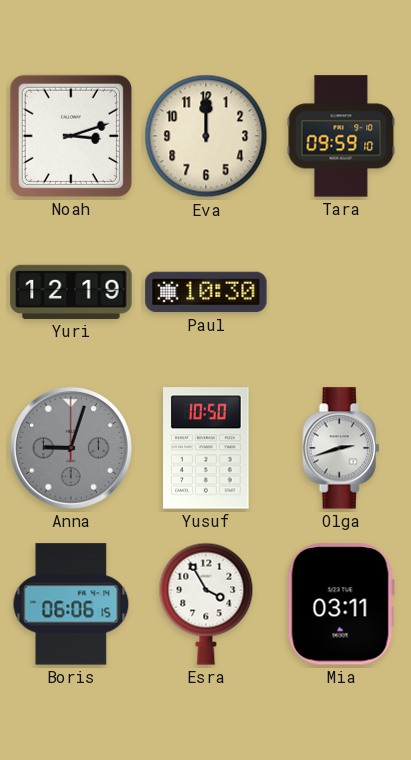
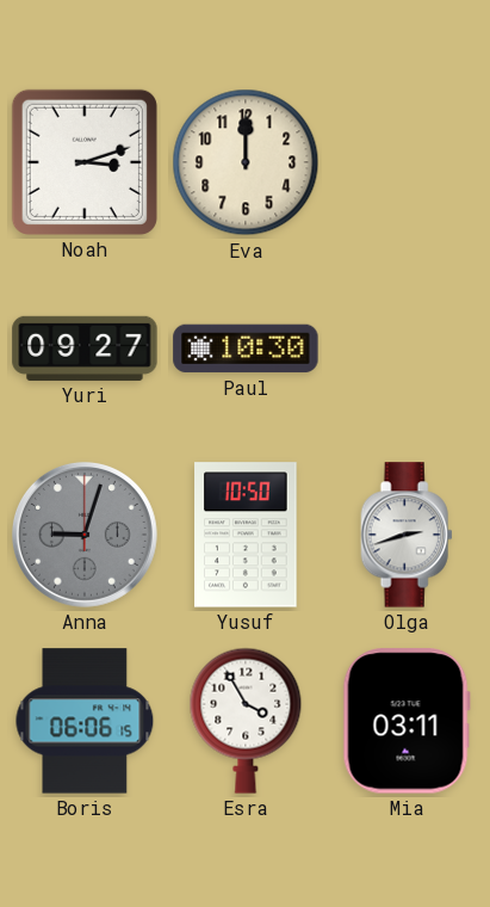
Tara: 09:59 -> none (341, 136)
Yuri: 12:19 -> 09:27 (85, 348)
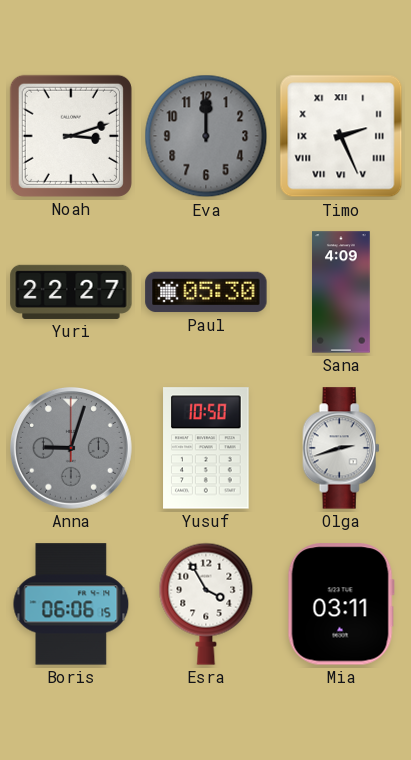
Eva dial: cream -> grey (206, 136)
Timo: none -> 2:26 (341, 136)
Yuri: 09:27 -> 22:27 (71, 292)
Paul: 10:30 -> 05:30 (206, 292)
Sana: none -> 4:09 (341, 292)
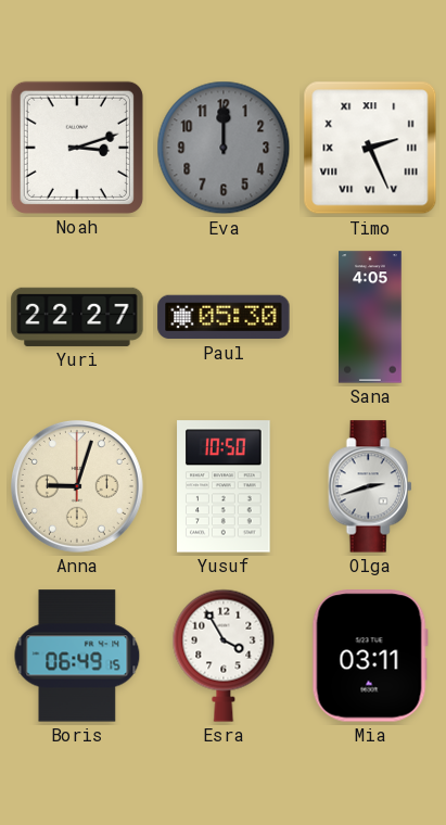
Sana: 4:09 -> 4:05 (370, 317)
Anna dial: grey -> cream (78, 487)
Boris: 06:06 -> 06:49 (77, 656)
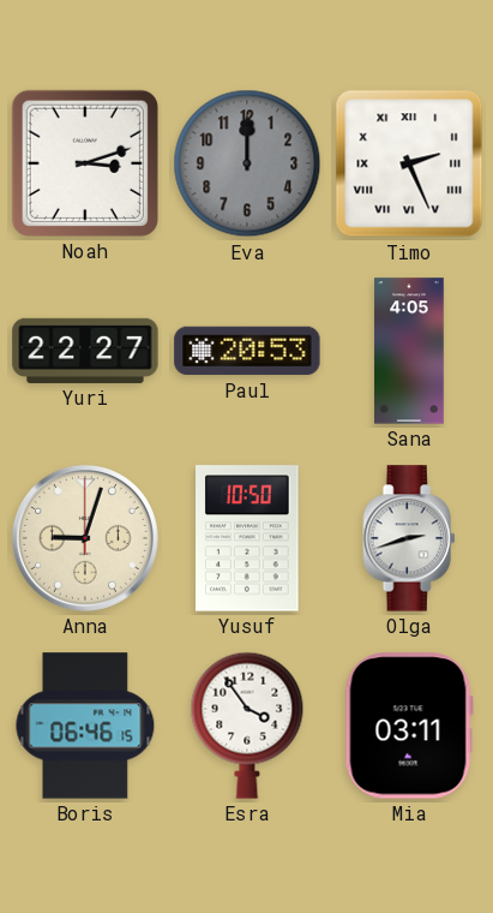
Paul: 05:30 -> 20:53 (247, 351)
Boris: 06:49 -> 06:46 (85, 726)
Esra: 3:55 -> 3:54 (247, 726)
